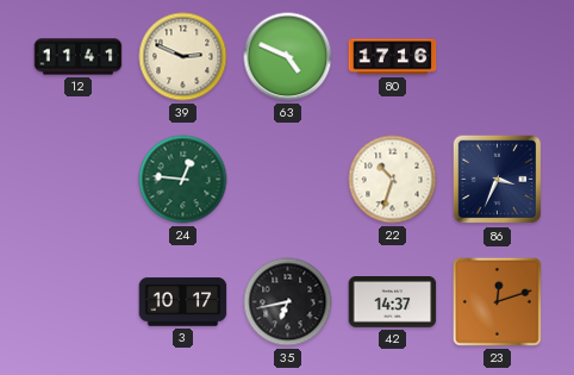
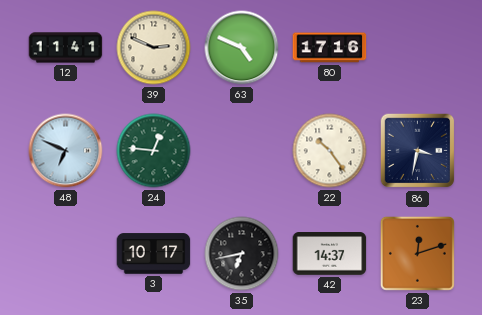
48: none -> 6:49 (66, 151)
22: 10:33 -> 10:24 (330, 151)
86: 3:34 -> 3:32 (418, 151)
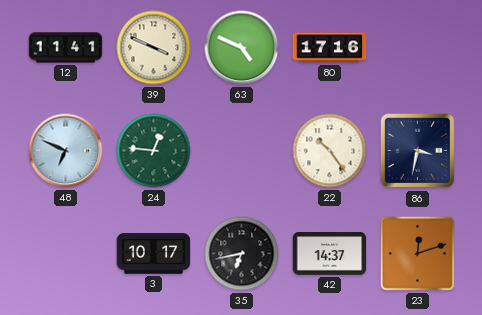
39: 2:49 -> 3:49 (154, 48)
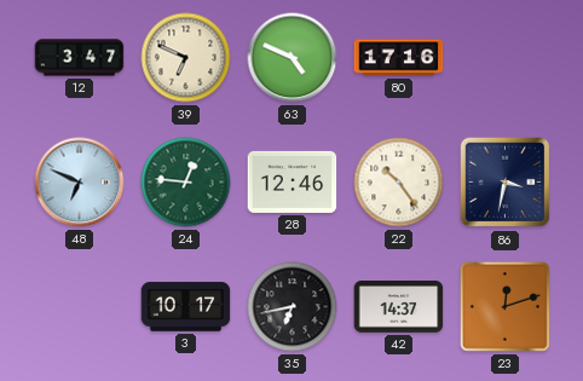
12: 11:41 -> 3:47 (80, 58)
39: 3:49 -> 6:49 (186, 58)
28: none -> 12:46 (293, 181)
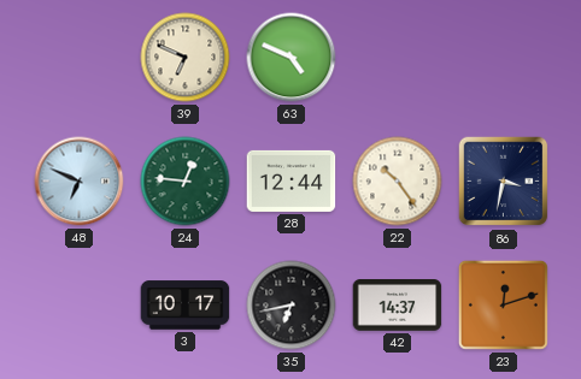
12: 3:47 -> none (80, 58)
80: 17:16 -> none (399, 58)
28: 12:46 -> 12:44 (292, 180)
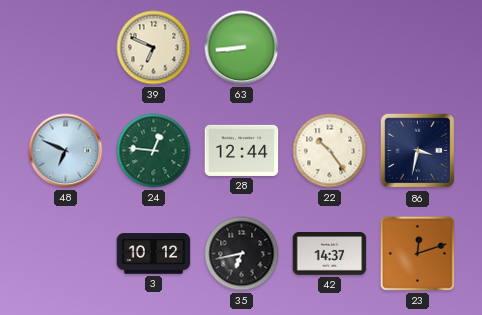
63: 4:49 -> 8:44 (242, 48)
3: 10:17 -> 10:12 (154, 254)
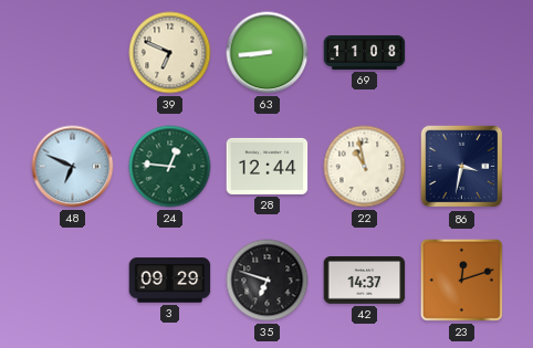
69: none -> 11:08 (365, 52)
22: 10:24 -> 10:58 (365, 167)
3: 10:12 -> 09:29 (170, 281)
35: 6:43 -> 6:48 (268, 281)
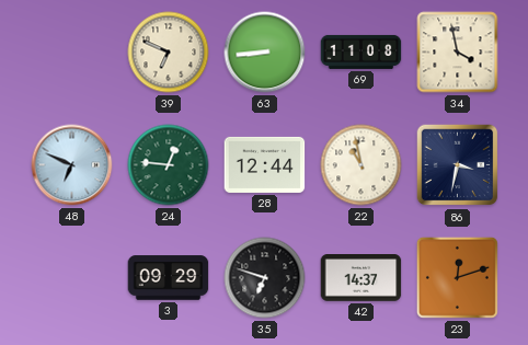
34: none -> 3:58 (458, 53)
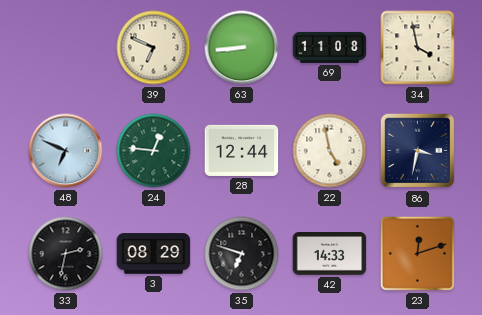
22: 10:58 -> 4:58 (330, 151)
33: none -> 2:32 (66, 254)
3: 09:29 -> 08:29 (154, 254)
42: 14:37 -> 14:33 (330, 254)
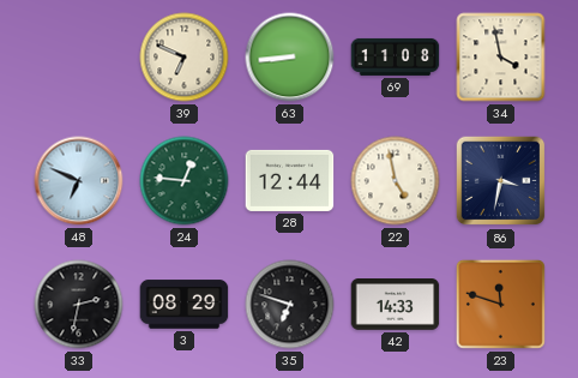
23: 12:12 -> 11:48 (500, 304)
